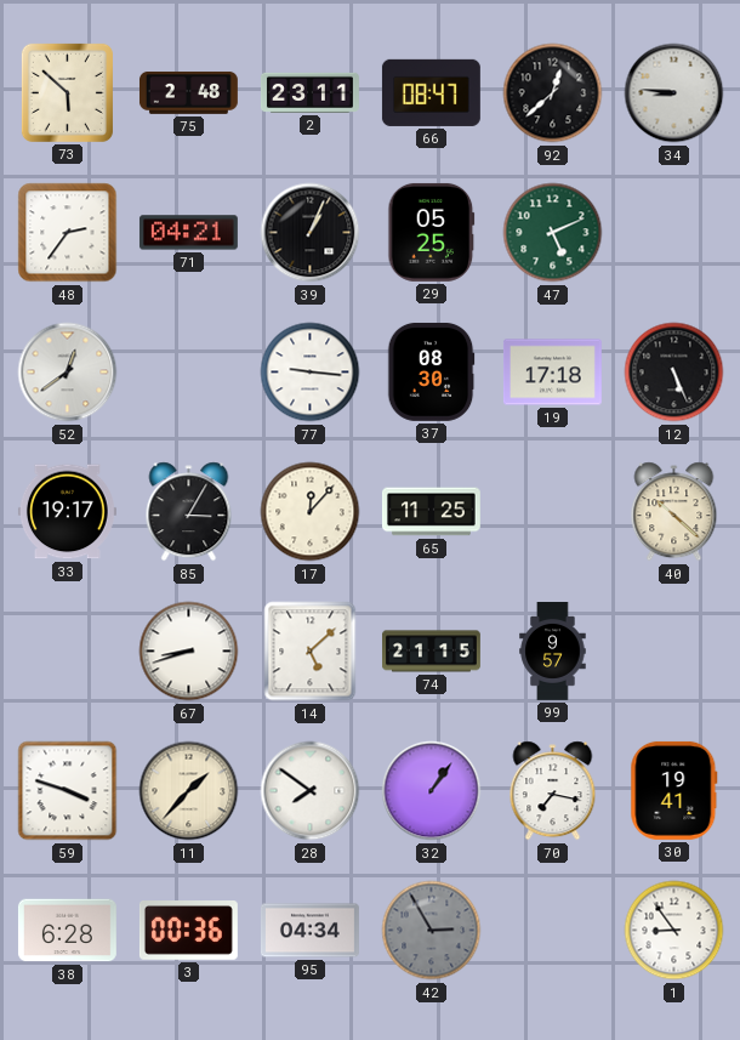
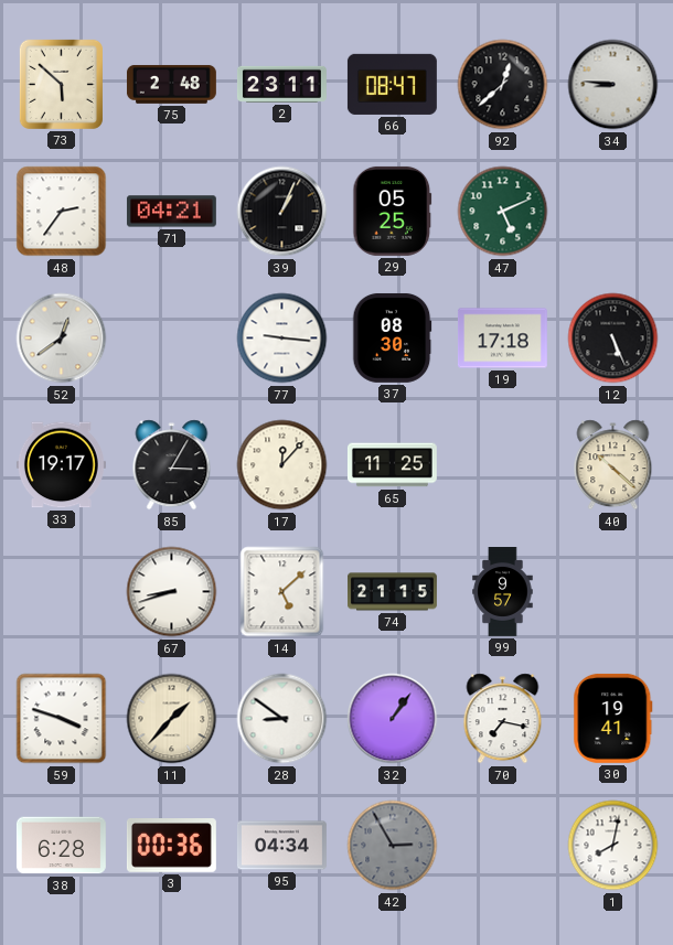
28: 7:51 -> 8:51 (282, 719)
1: 8:54 -> 8:02 (613, 846)
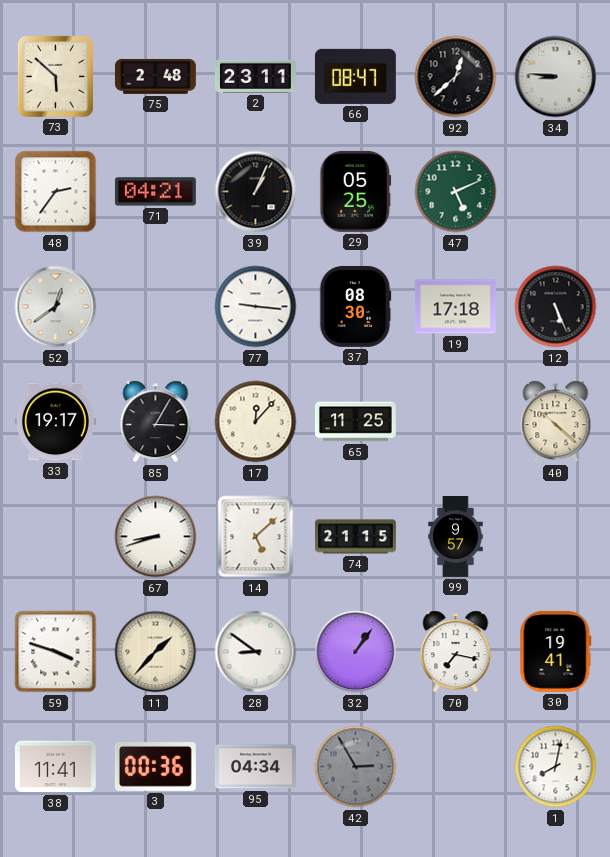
38: 6:28 -> 11:41 (55, 767)
